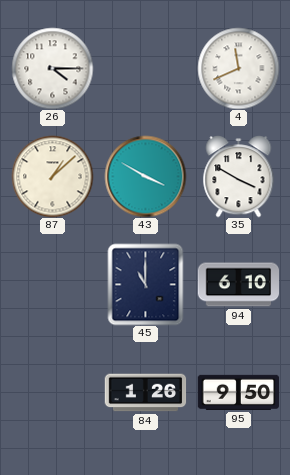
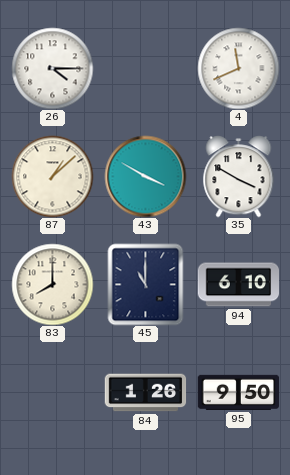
83: none -> 8:00 (52, 284)
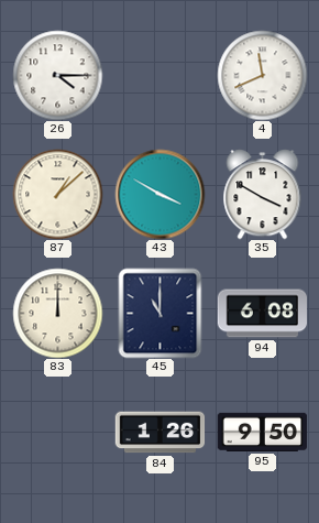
83: 8:00 -> 12:00 (57, 313)
94: 6:10 -> 6:08 (262, 314)
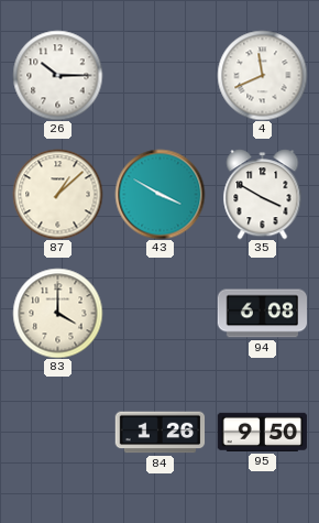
26: 4:15 -> 10:15 (57, 75)
83: 12:00 -> 4:00 (57, 313)
45: 11:00 -> none (161, 313)
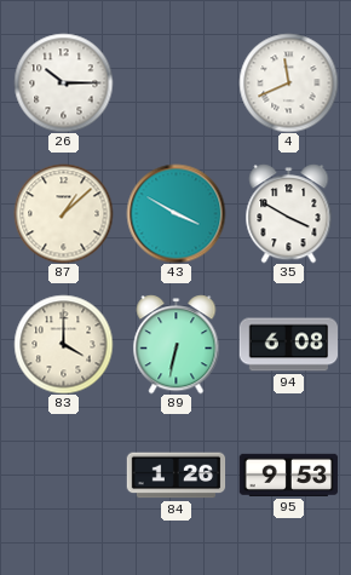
89: none -> 6:32 (177, 344)
95: 9:50 -> 9:53 (288, 475)
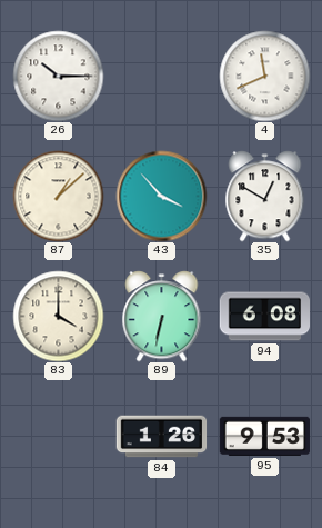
43: 3:50 -> 3:53 (161, 196)
35: 3:50 -> 12:50 (265, 196)
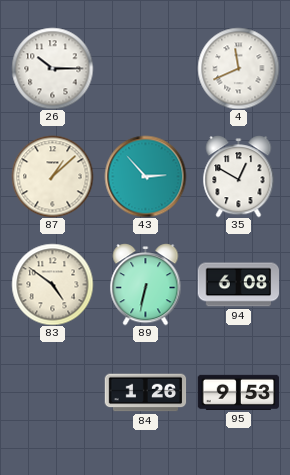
43: 3:53 -> 2:53 (145, 176)
83: 4:00 -> 4:51 (52, 284)
